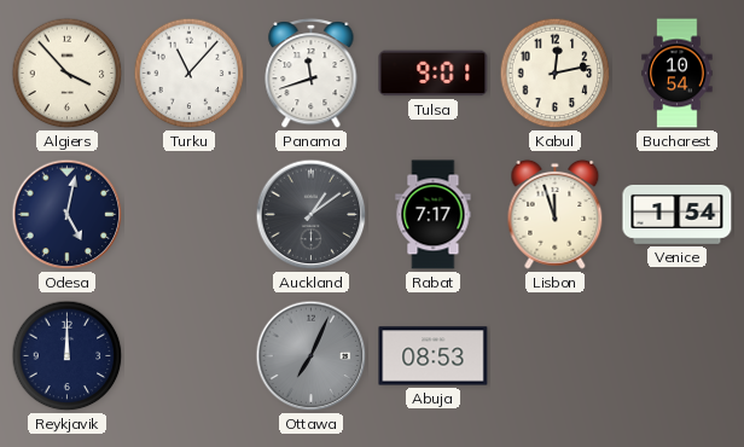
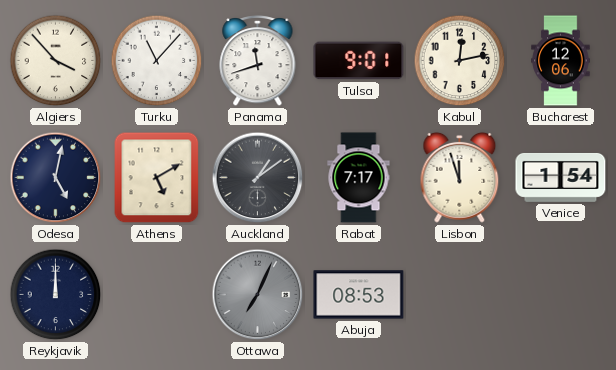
Bucharest: 10:54 -> 12:06 (561, 61)
Athens: none -> 5:10 (157, 178)
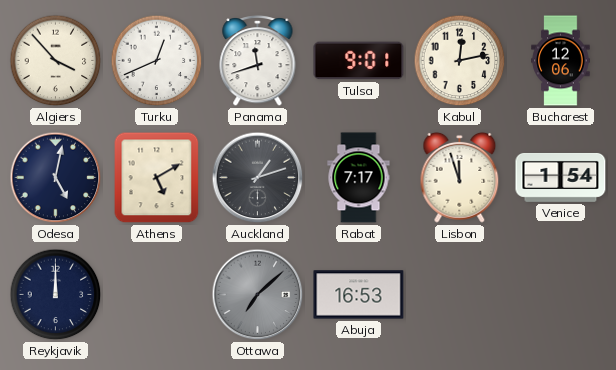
Turku: 11:07 -> 12:41 (157, 61)
Auckland: 1:09 -> 1:12 (258, 178)
Ottawa: 7:04 -> 7:08 (258, 295)
Abuja: 08:53 -> 16:53 (359, 295)
